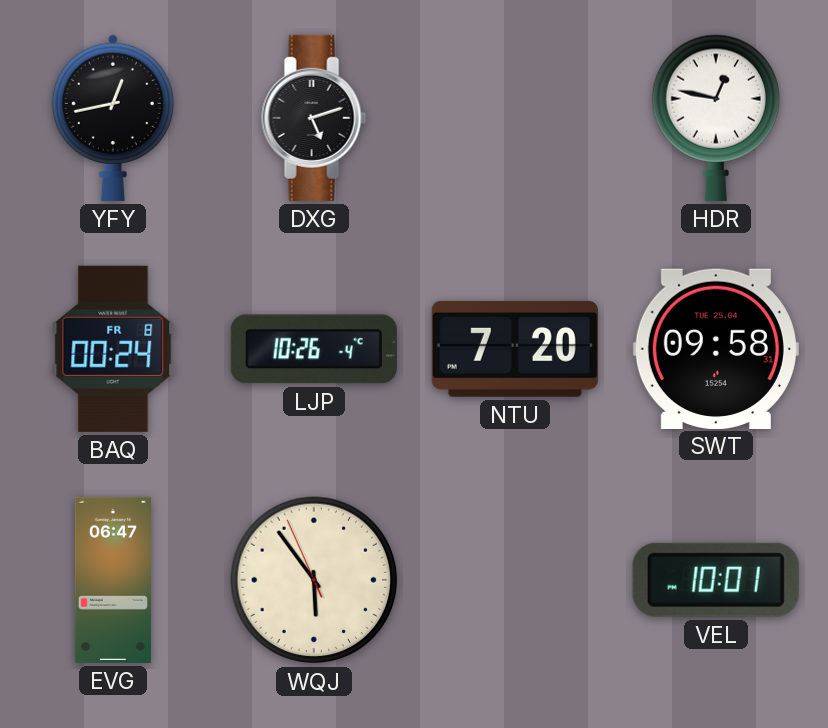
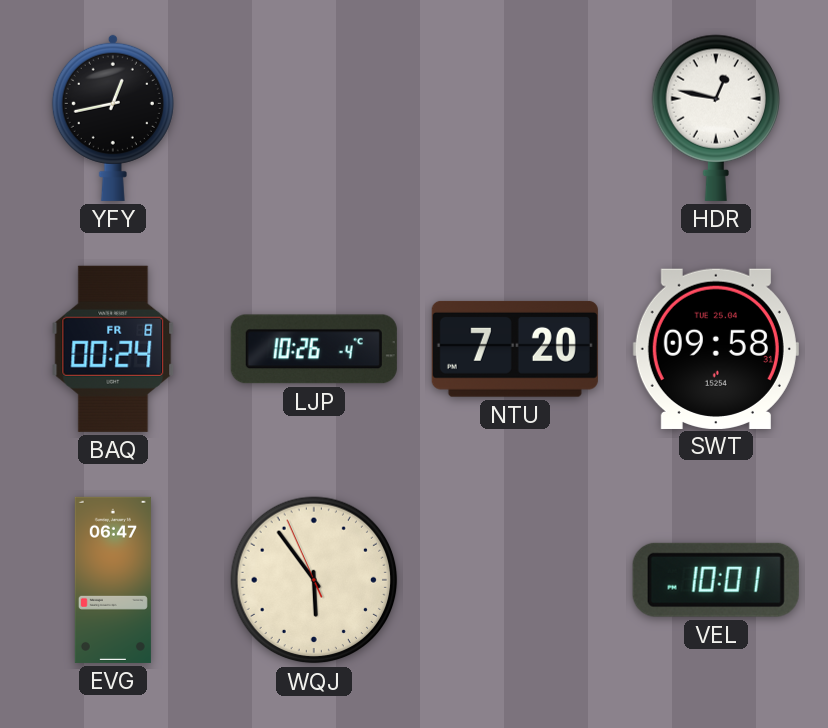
DXG: 5:12 -> none (314, 118)
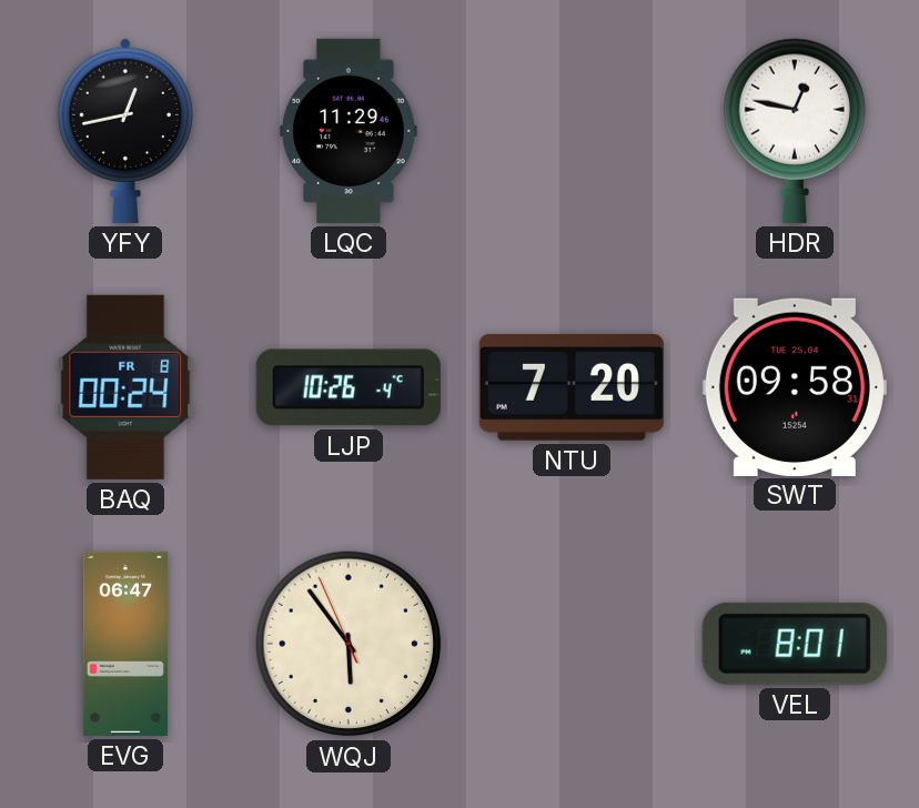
LQC: none -> 11:29 (349, 131)
VEL: 10:01 -> 8:01 (795, 644)
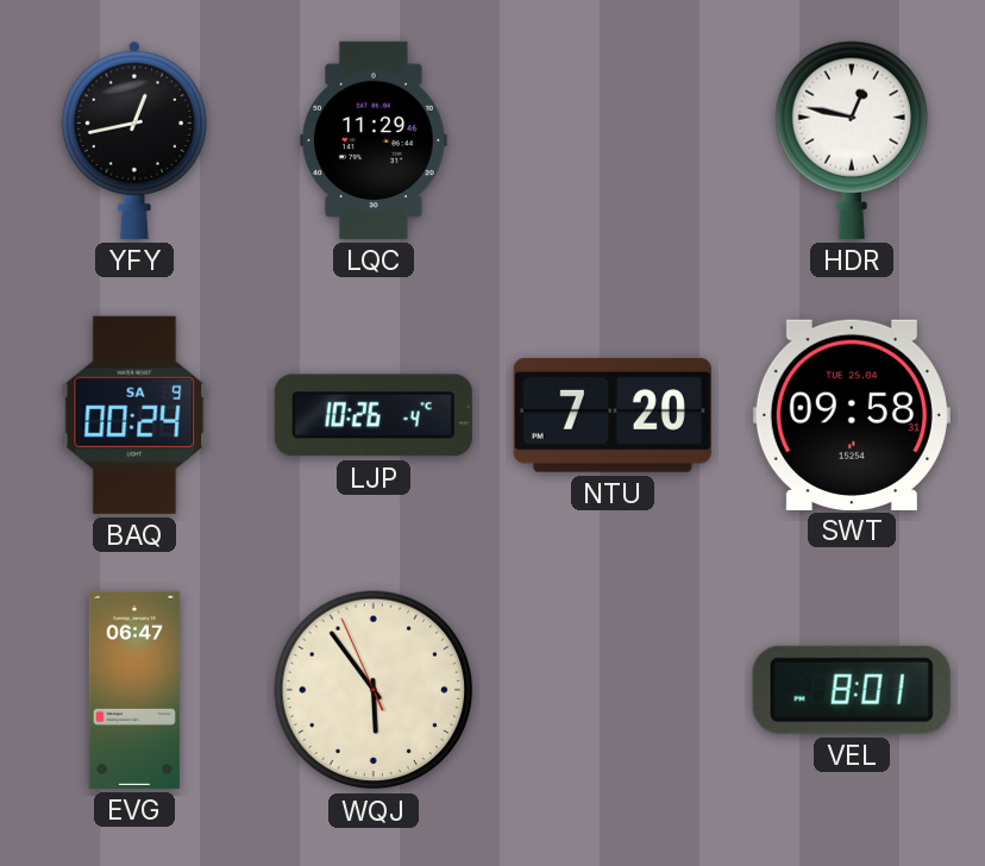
BAQ date: FR 8 -> SA 9 (134, 415)
